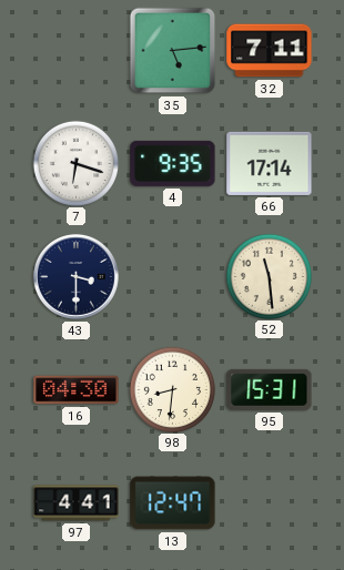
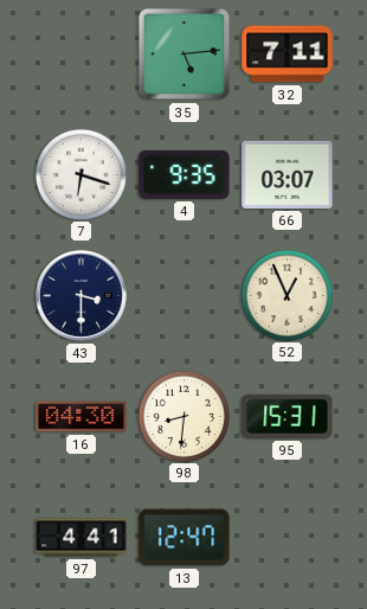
66: 17:14 -> 03:07 (288, 174)
52: 11:29 -> 12:56 (286, 295)
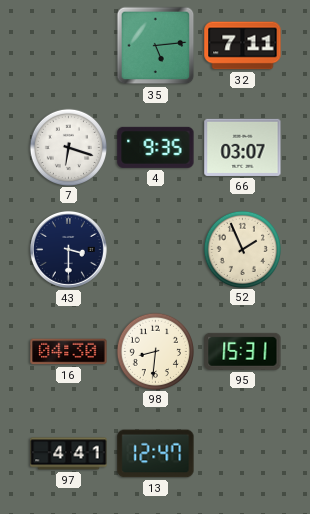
52: 12:56 -> 1:56 (242, 249)
